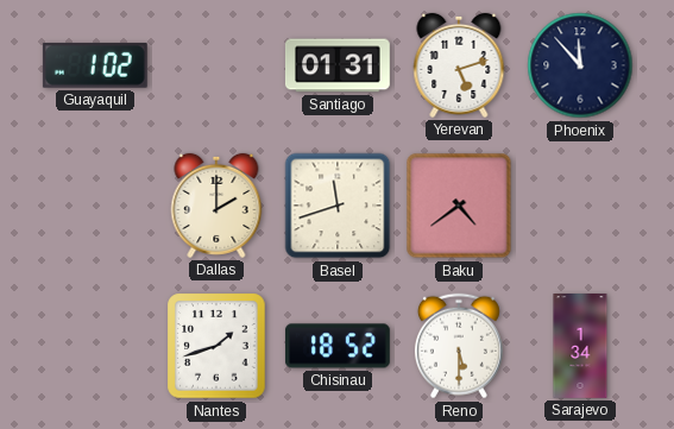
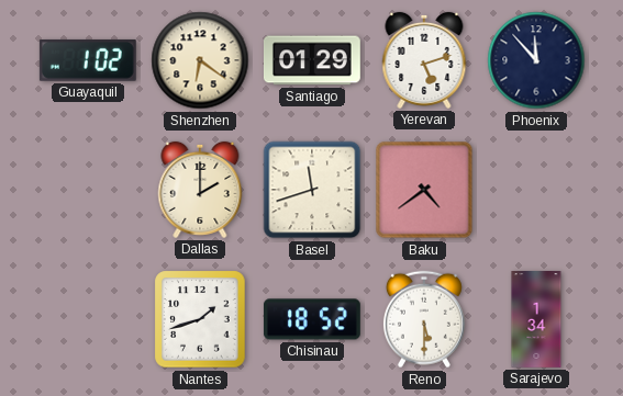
Shenzhen: none -> 6:21 (200, 60)
Santiago: 01:31 -> 01:29 (312, 60)
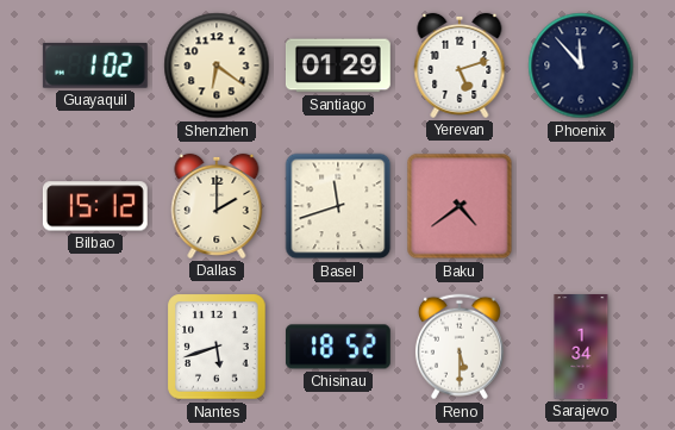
Bilbao: none -> 15:12 (95, 206)
Nantes: 1:42 -> 5:42 (217, 347)
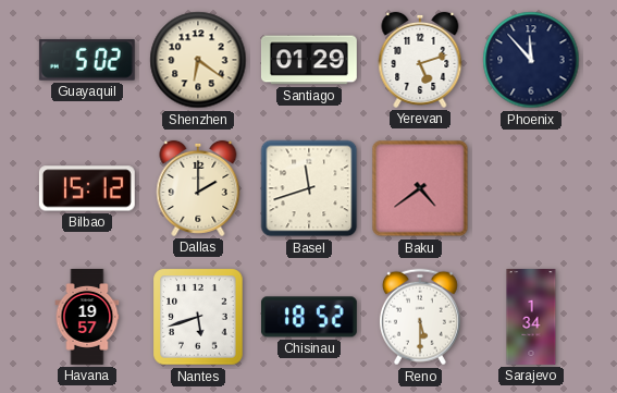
Guayaquil: 1:02 -> 5:02 (87, 60)
Havana: none -> 19:57 (87, 318)
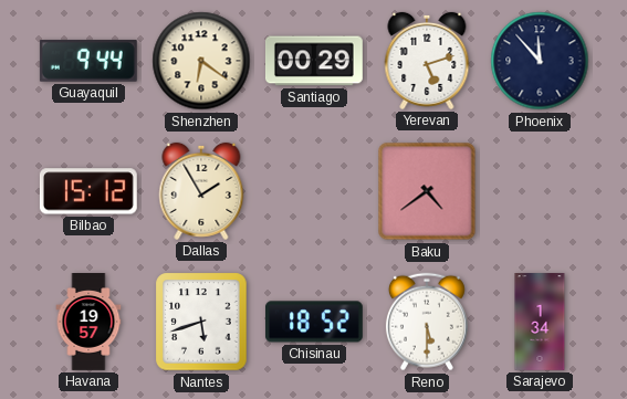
Guayaquil: 5:02 -> 9:44 (88, 61)
Santiago: 01:29 -> 00:29 (314, 61)
Dallas: 2:00 -> 1:55 (201, 191)
Basel: 11:42 -> none (309, 188)
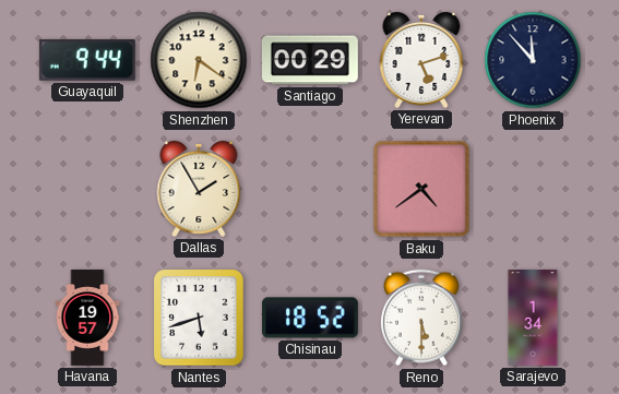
Bilbao: 15:12 -> none (88, 191)
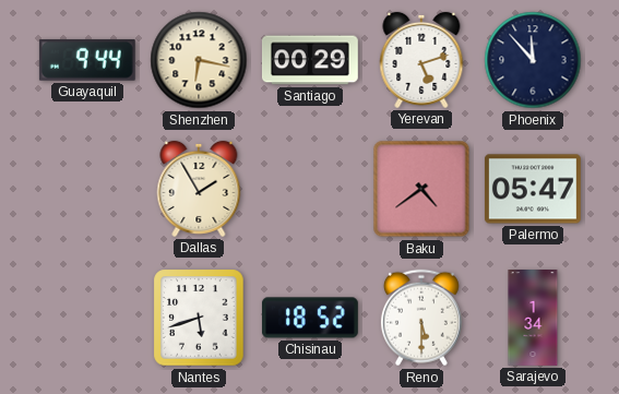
Shenzhen: 6:21 -> 6:17 (199, 60)
Palermo: none -> 05:47 (533, 189)
Havana: 19:57 -> none (87, 319)
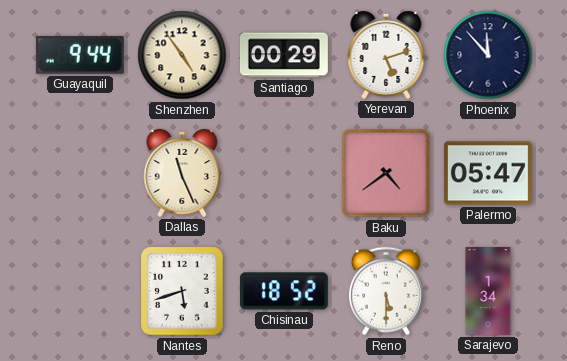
Shenzhen: 6:17 -> 4:54 (182, 55)
Dallas: 1:55 -> 11:26 (182, 173)
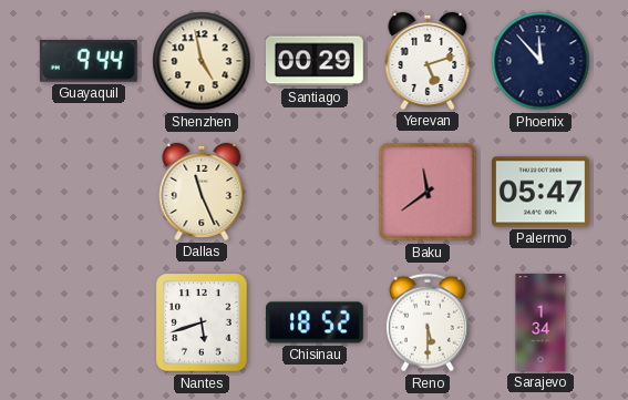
Shenzhen: 4:54 -> 4:58 (202, 61)
Baku: 4:39 -> 11:39 (428, 192)
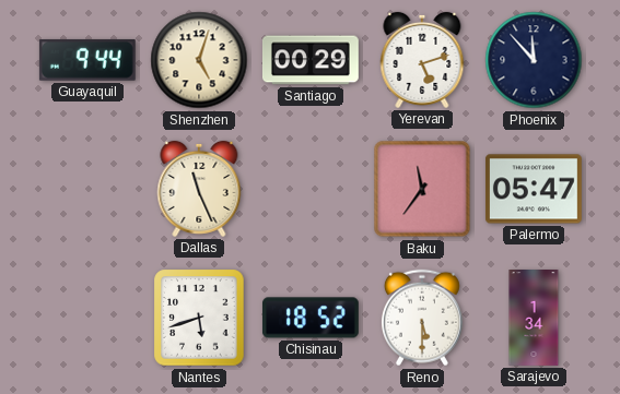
Shenzhen: 4:58 -> 5:03 (199, 60)
Baku: 11:39 -> 11:36 (422, 189)
